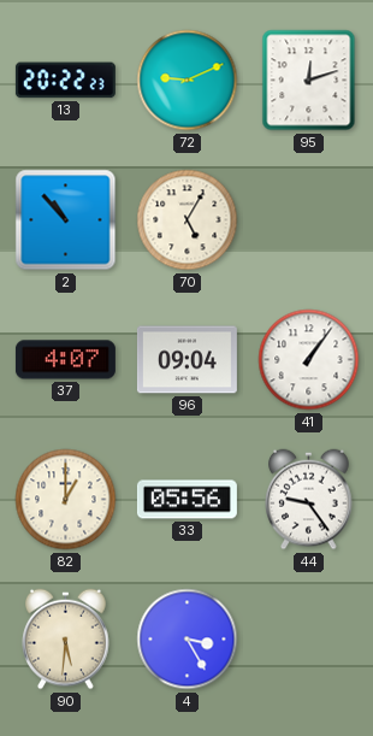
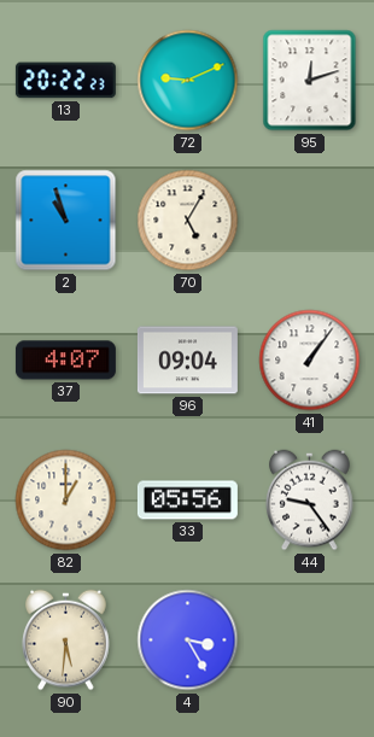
2: 10:53 -> 10:57 (66, 221)
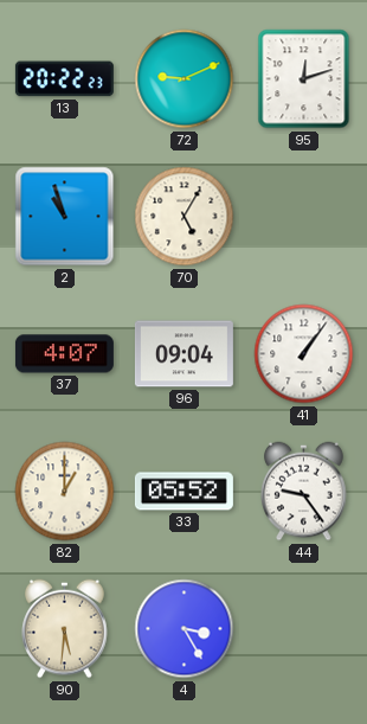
33: 05:56 -> 05:52 (183, 492)
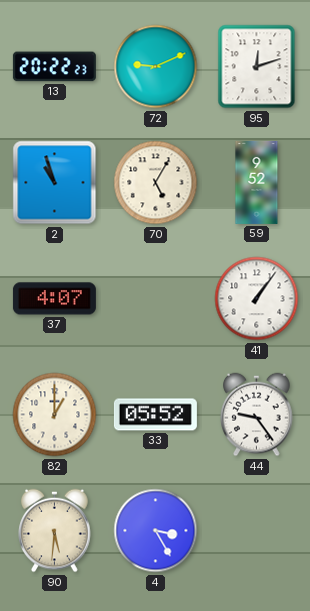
59: none -> 9:52 (257, 182)
96: 09:04 -> none (183, 354)
